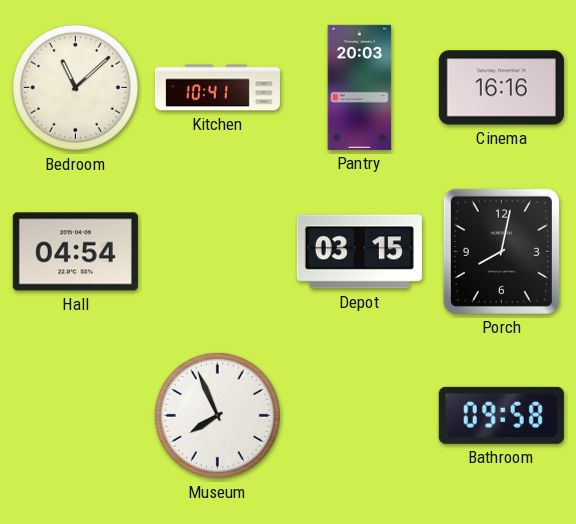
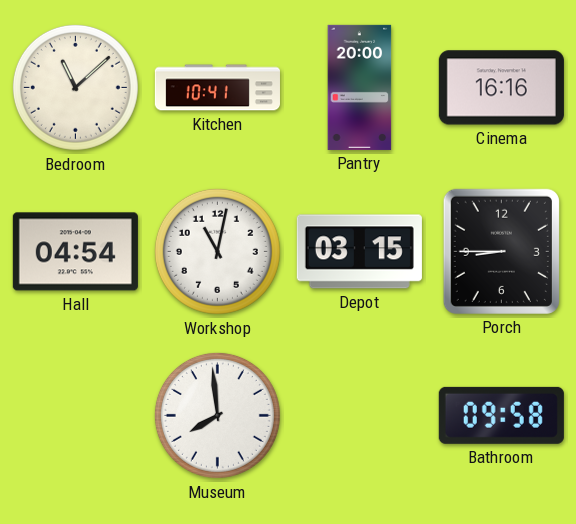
Pantry: 20:03 -> 20:00 (360, 87)
Workshop: none -> 11:02 (217, 251)
Porch: 8:02 -> 8:45 (501, 251)
Museum: 7:56 -> 7:59 (217, 415)
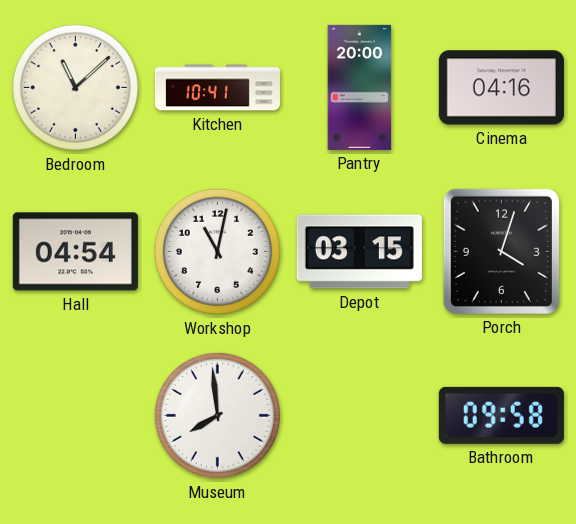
Cinema: 16:16 -> 04:16 (501, 88)
Porch: 8:45 -> 4:03 (501, 251)
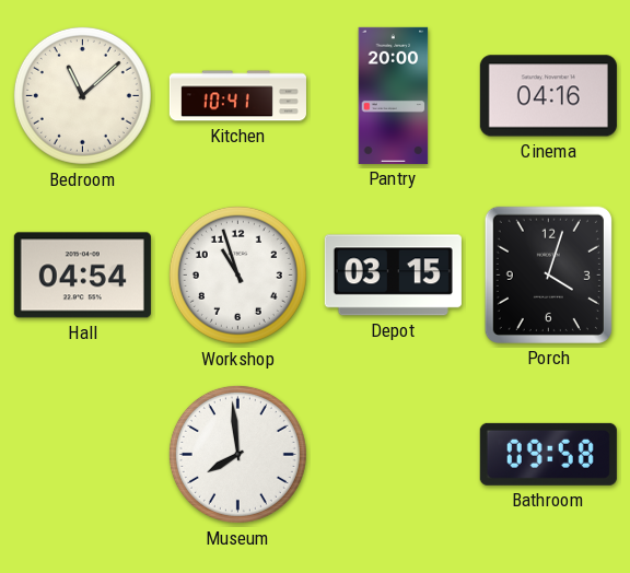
Workshop: 11:02 -> 10:57 (237, 274)
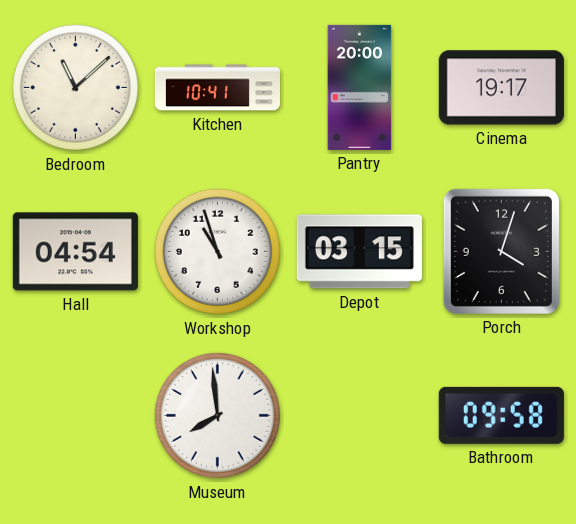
Cinema: 04:16 -> 19:17 (501, 88)
